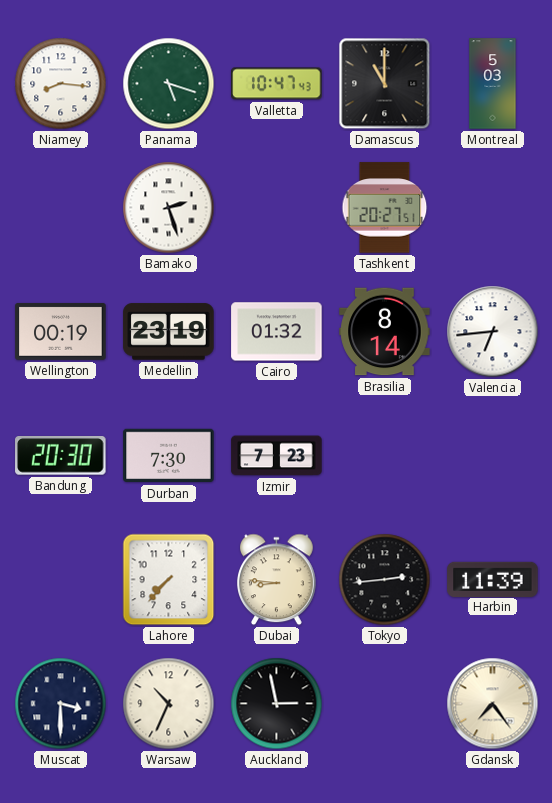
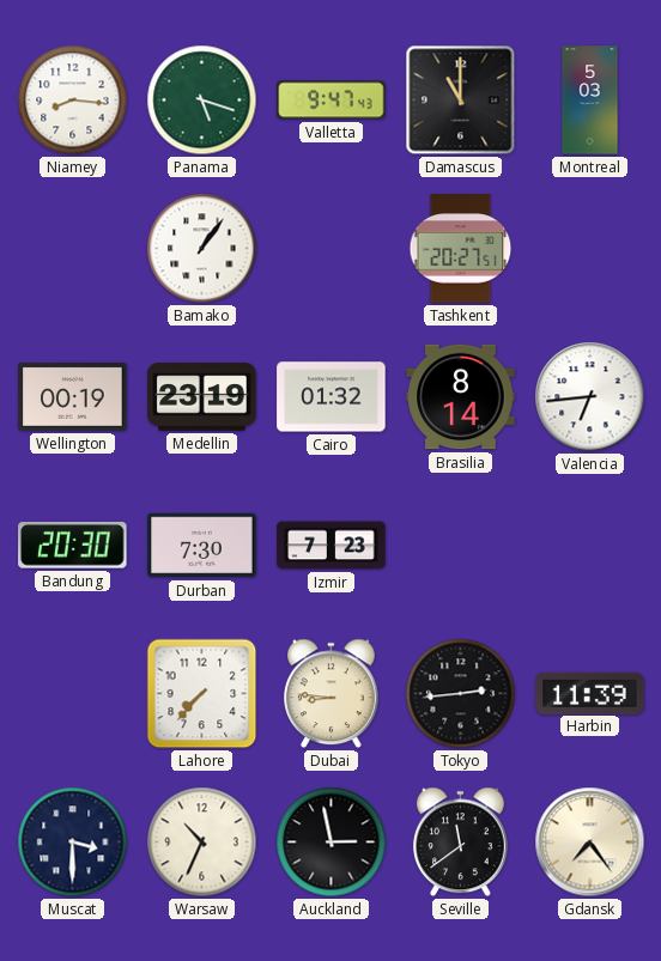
Valletta: 10:47 -> 9:47 (332, 101)
Bamako: 2:27 -> 1:06 (202, 249)
Seville: none -> 11:39 (461, 843)
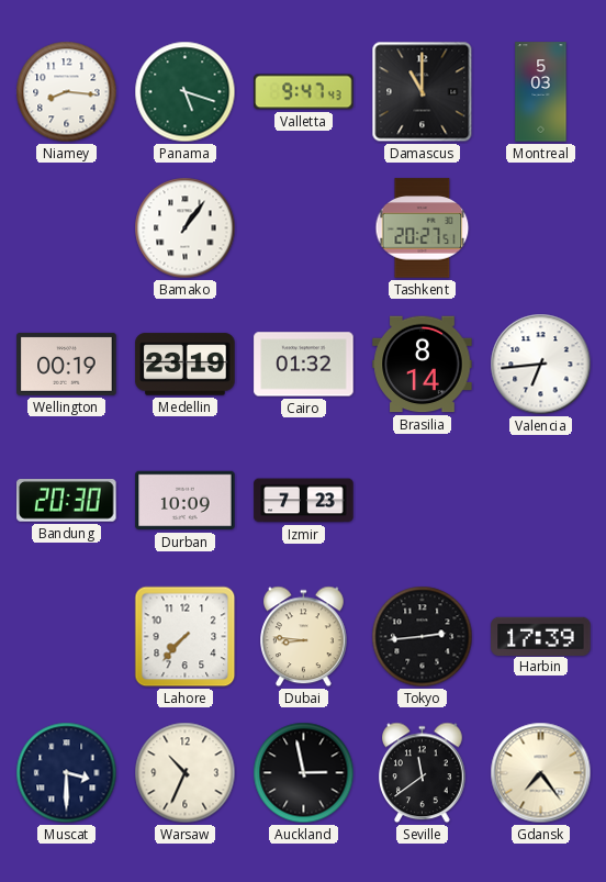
Durban: 7:30 -> 10:09 (186, 501)
Harbin: 11:39 -> 17:39 (541, 636)
